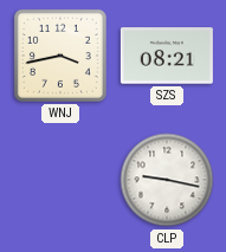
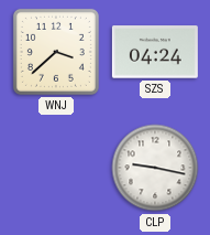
WNJ: 3:43 -> 3:38 (56, 52)
SZS: 08:21 -> 04:24 (155, 52)
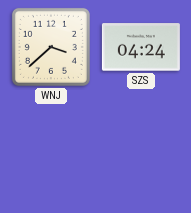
CLP: 9:17 -> none (155, 168)
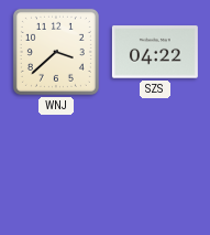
SZS: 04:24 -> 04:22 (155, 52)
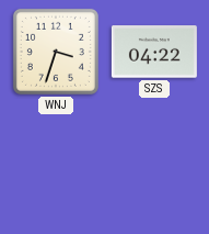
WNJ: 3:38 -> 3:33 (56, 52)
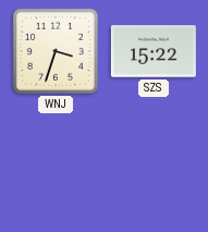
SZS: 04:22 -> 15:22 (154, 51)
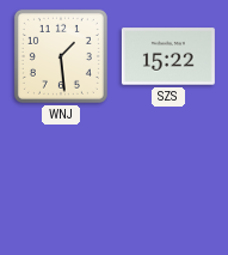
WNJ: 3:33 -> 1:29 (61, 56)
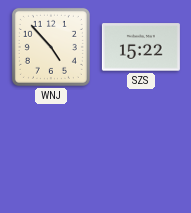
WNJ: 1:29 -> 4:53 (51, 47)
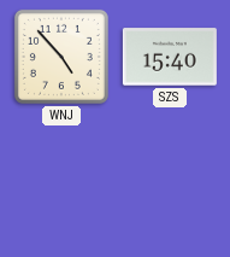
SZS: 15:22 -> 15:40 (170, 57)
